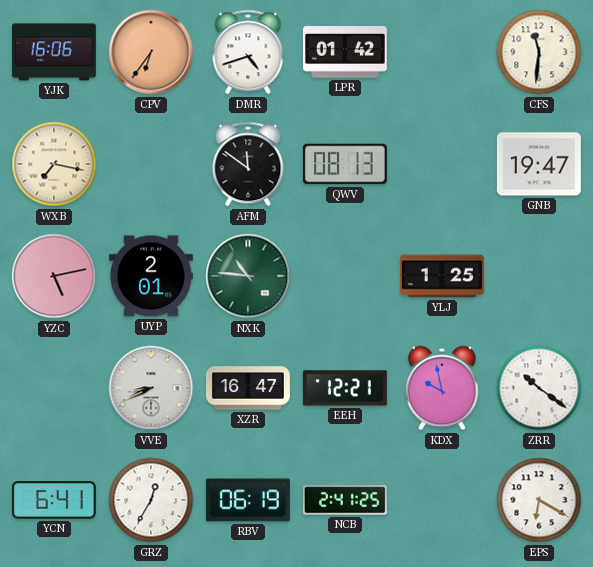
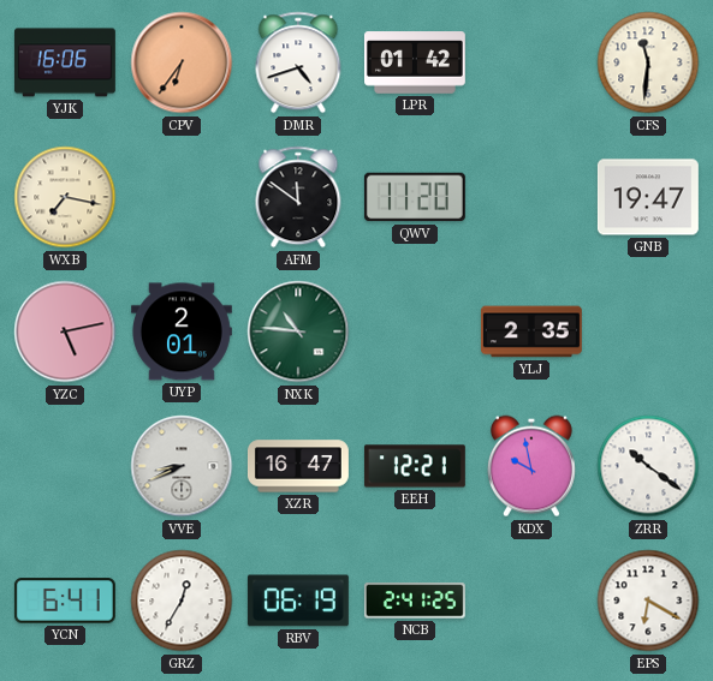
QWV: 08:13 -> 11:20 (415, 197)
YLJ: 1:25 -> 2:35 (531, 331)
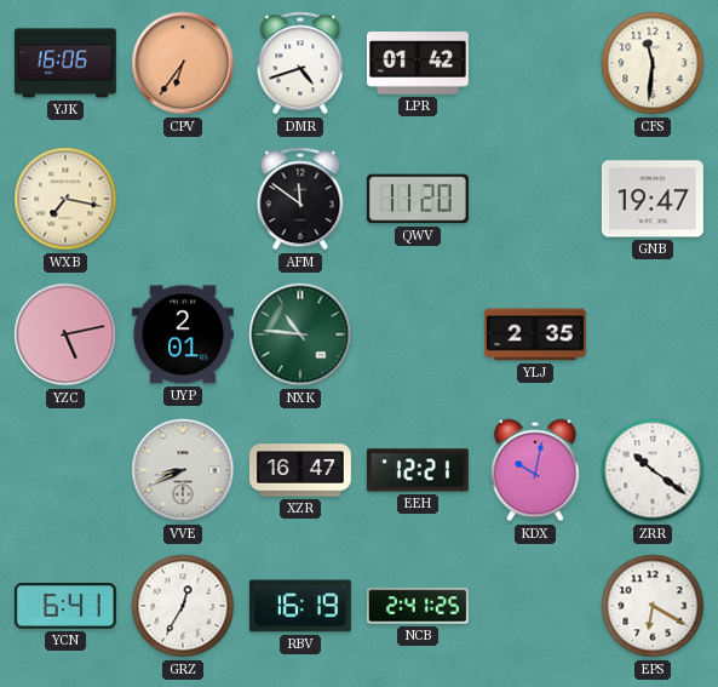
KDX: 9:58 -> 10:02 (535, 470)
RBV: 06:19 -> 16:19 (300, 606)
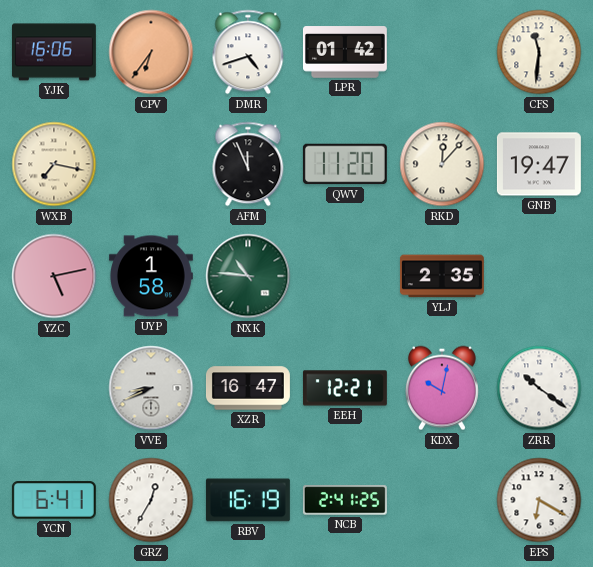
AFM: 11:51 -> 11:56 (248, 164)
RKD: none -> 12:07 (442, 164)
UYP: 2:01 -> 1:58 (151, 276)
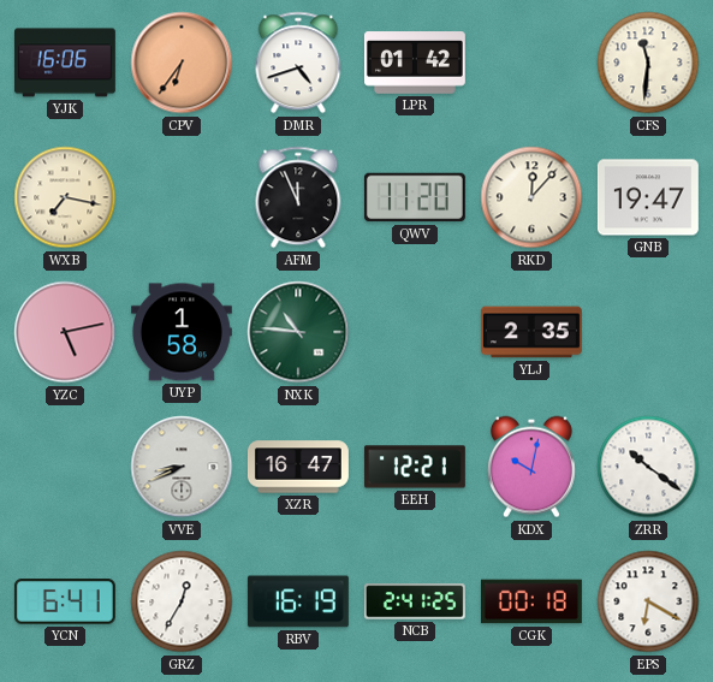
CGK: none -> 00:18 (531, 601)
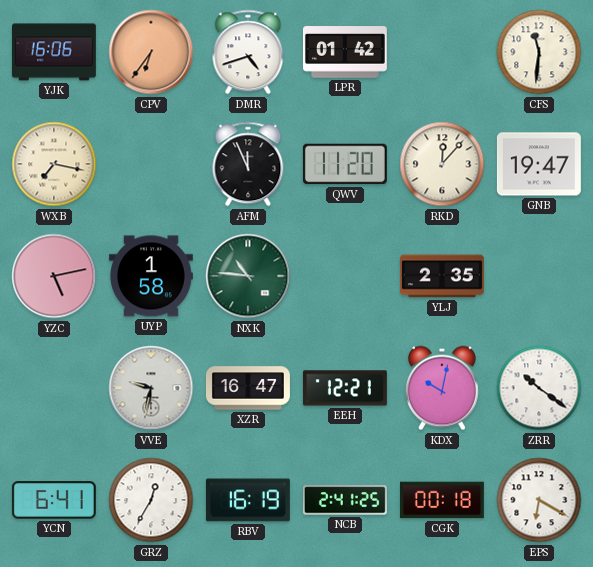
VVE: 8:41 -> 9:32 (151, 388)
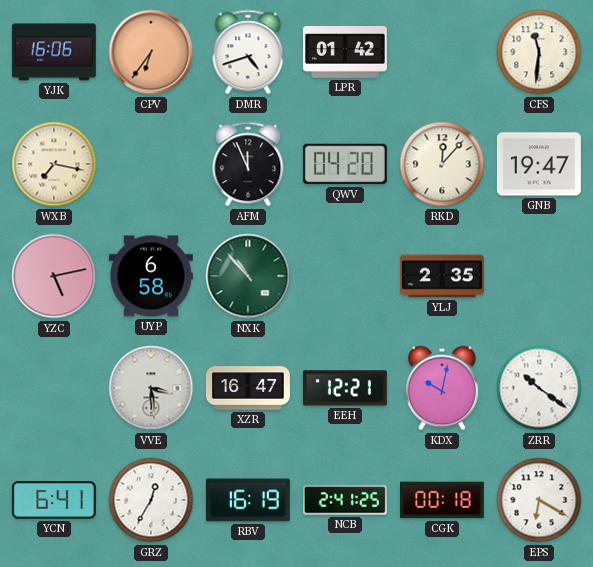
QWV: 11:20 -> 04:20 (345, 164)
UYP: 1:58 -> 6:58 (151, 276)
NXK: 10:46 -> 10:53 (248, 276)
VVE: 9:32 -> 3:29 (151, 388)
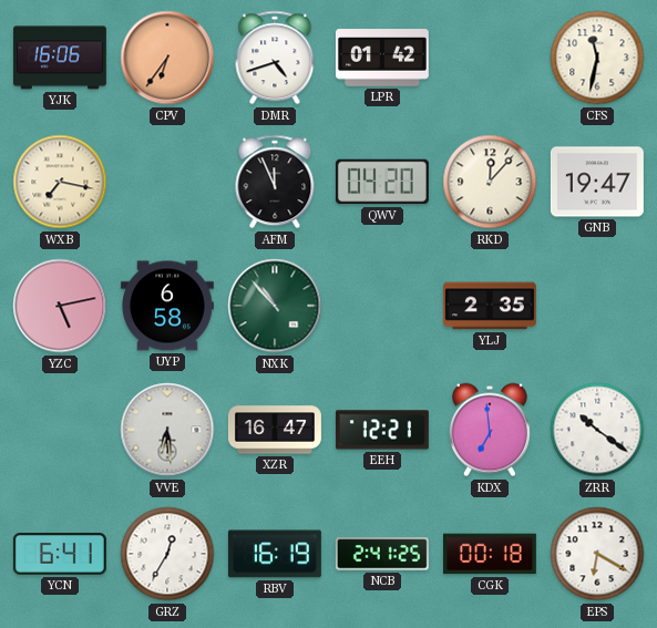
CFS: 11:31 -> 11:32 (597, 58)
VVE: 3:29 -> 6:29 (167, 430)
KDX: 10:02 -> 6:59 (490, 430)
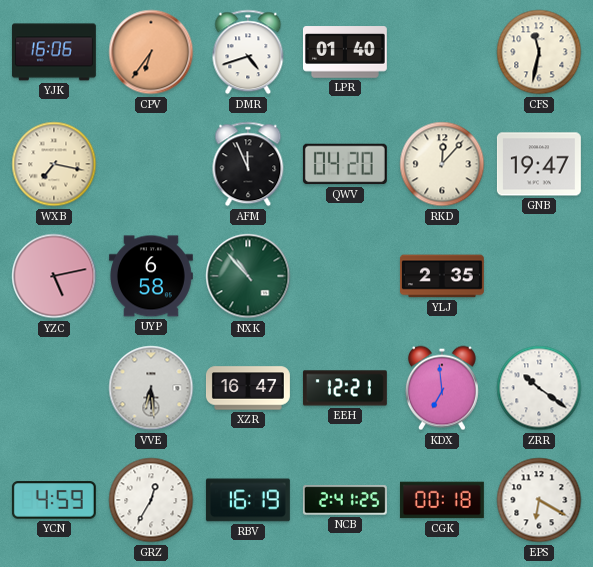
LPR: 01:42 -> 01:40 (345, 52)
YCN: 6:41 -> 4:59 (54, 500)
